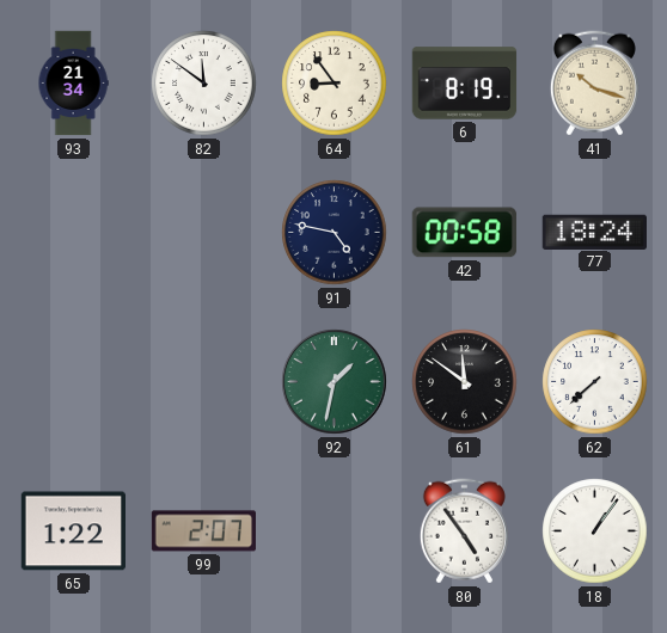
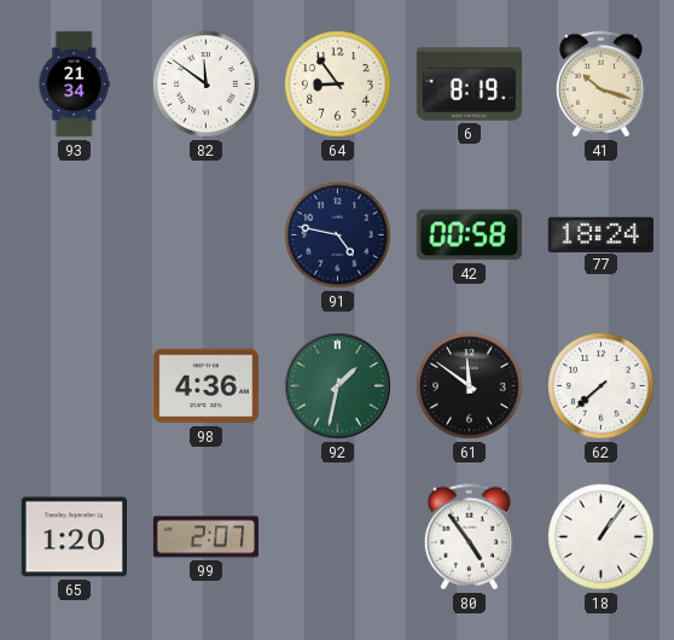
98: none -> 4:36 (207, 386)
65: 1:22 -> 1:20 (74, 537)
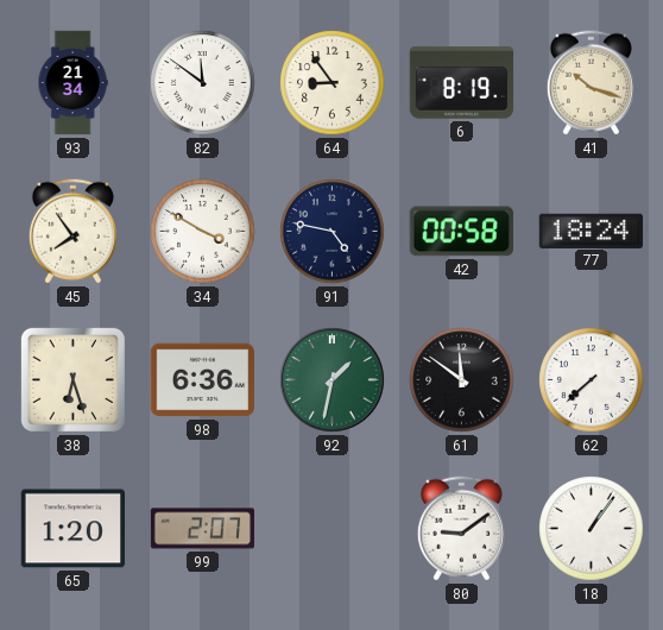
45: none -> 7:54 (72, 232)
34: none -> 3:50 (203, 232)
38: none -> 6:27 (72, 379)
98: 4:36 -> 6:36 (203, 380)
80: 4:54 -> 9:09 (461, 529)
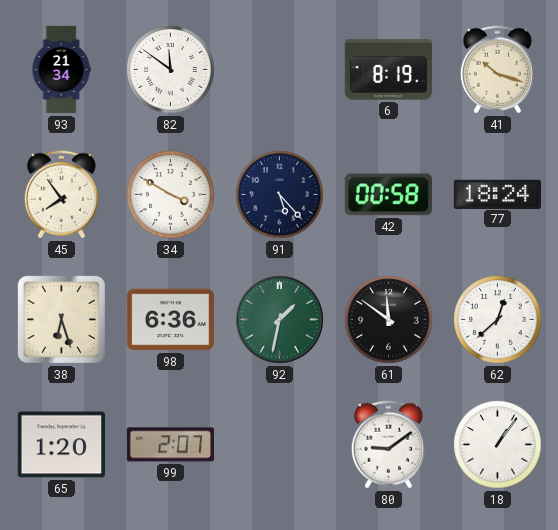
64: 8:54 -> none (333, 83)
91: 4:47 -> 5:23 (280, 195)
62: 7:38 -> 12:38 (498, 320)
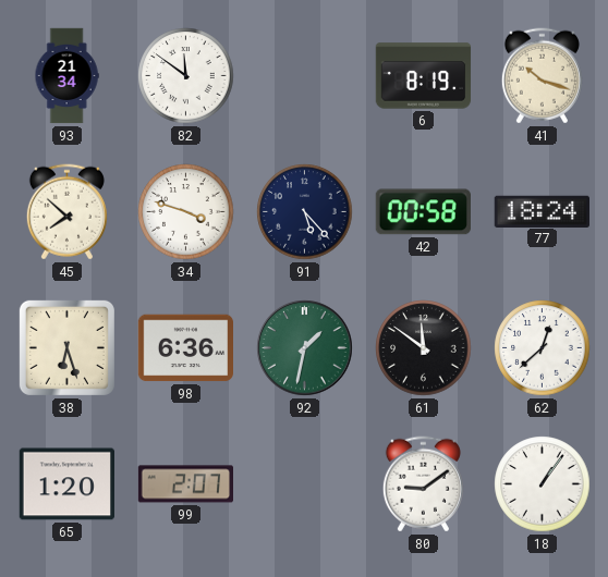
45: 7:54 -> 7:52 (66, 212)
34: 3:50 -> 3:48 (186, 212)
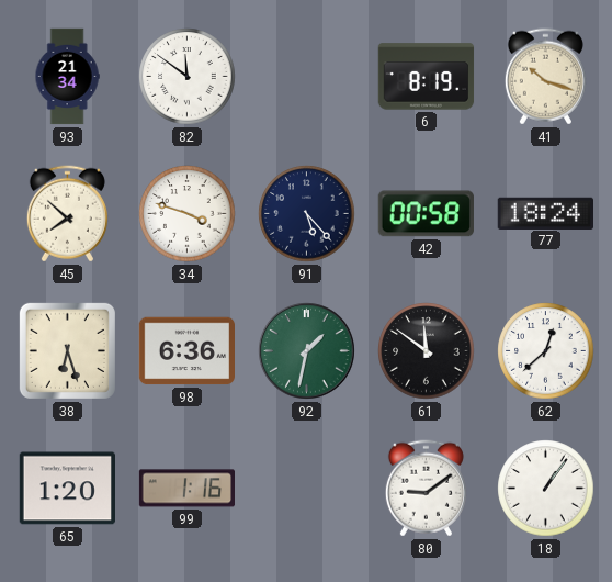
99: 2:07 -> 1:16 (186, 489)
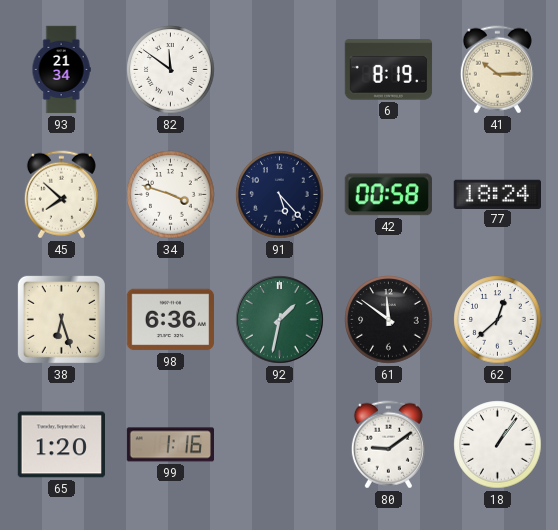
41: 10:18 -> 10:15 (497, 70)
